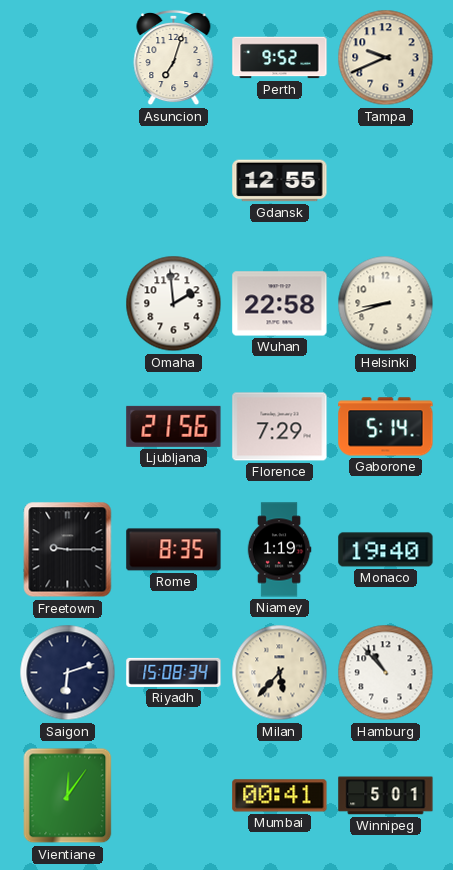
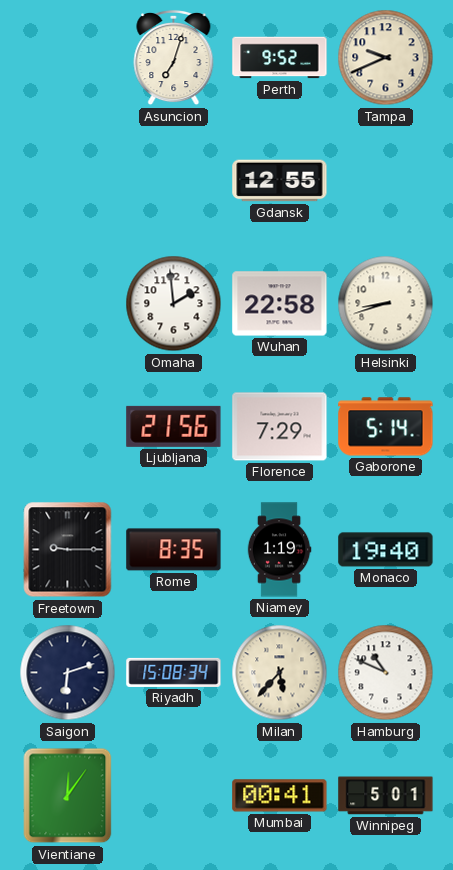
Hamburg: 10:53 -> 10:49 (386, 673)
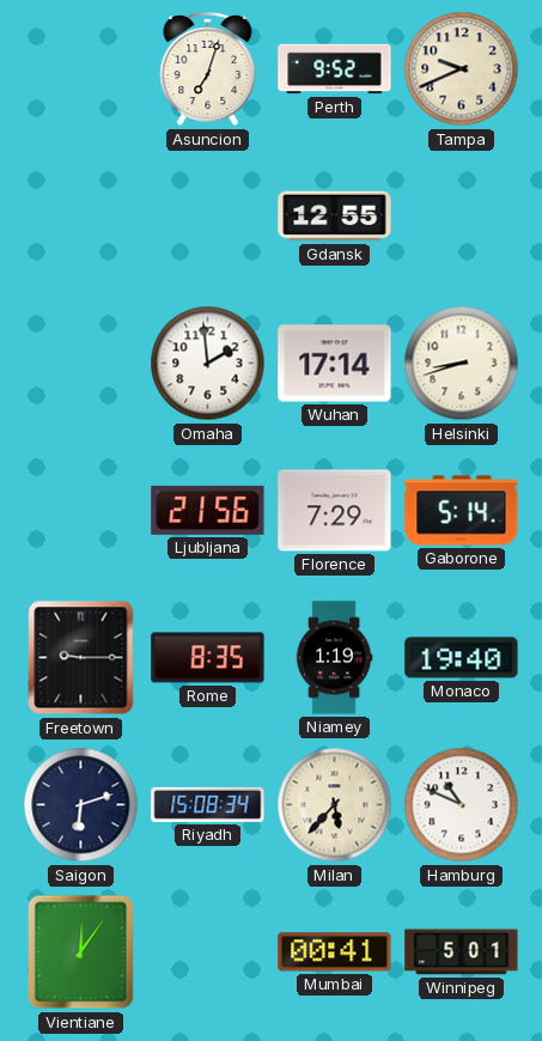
Wuhan: 22:58 -> 17:14 (335, 364)
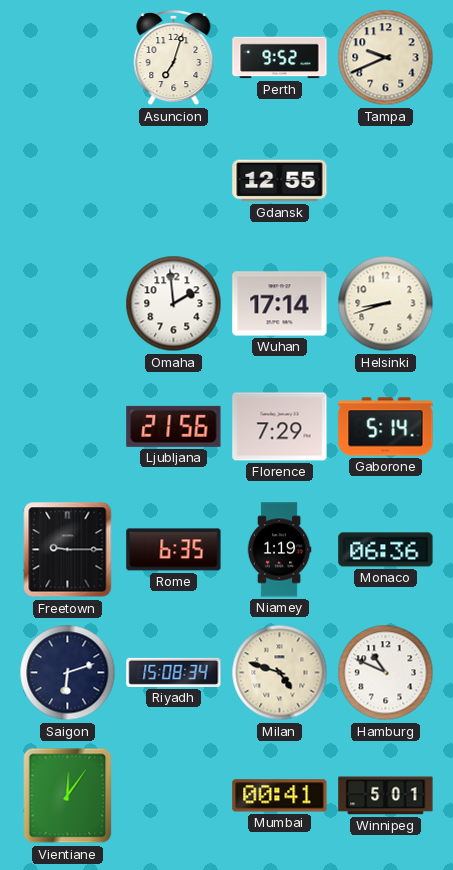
Rome: 8:35 -> 6:35 (174, 550)
Monaco: 19:40 -> 06:36 (386, 550)
Milan: 5:37 -> 4:48 (280, 673)
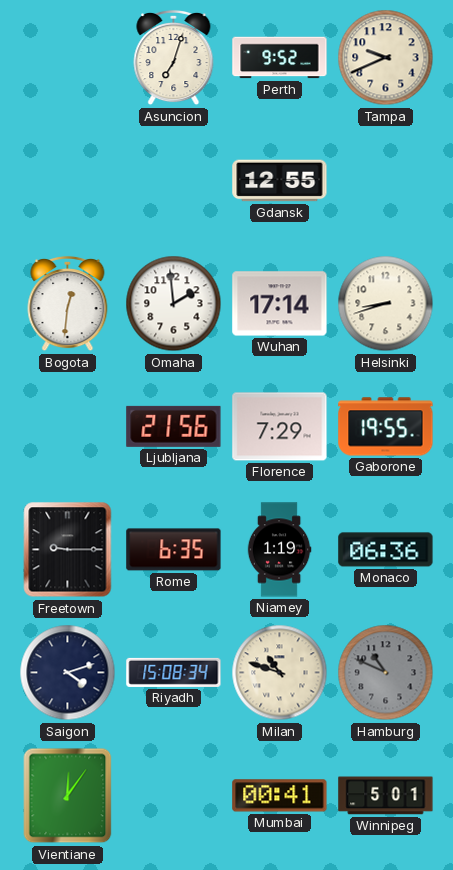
Bogota: none -> 12:31 (68, 304)
Gaborone: 5:14 -> 19:55 (386, 427)
Saigon: 6:12 -> 4:12 (68, 673)
Milan: 4:48 -> 10:48 (280, 673)
Hamburg dial: white -> grey (386, 673)
